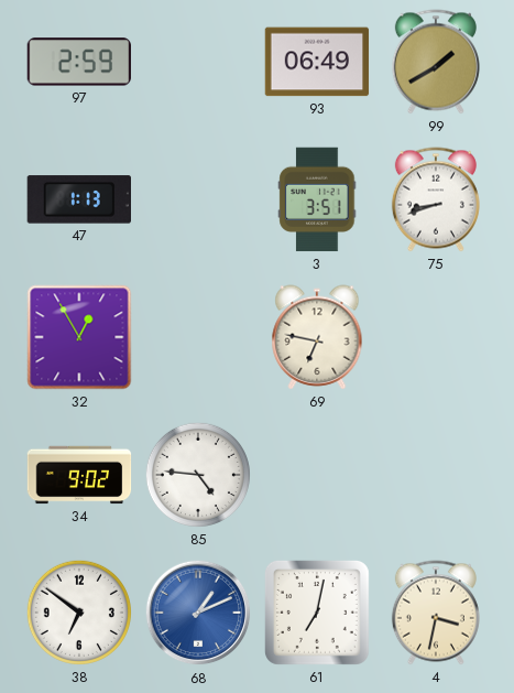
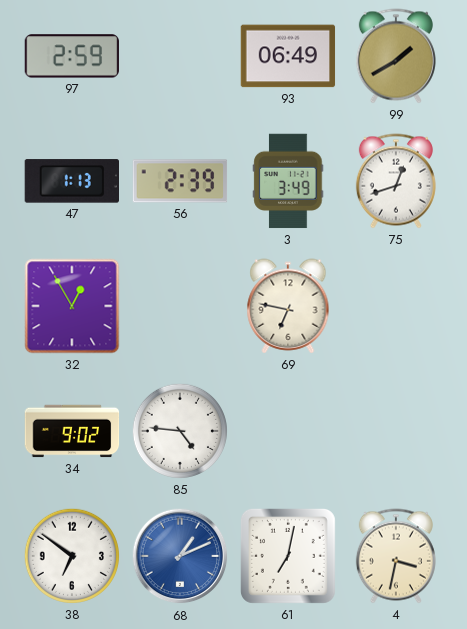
56: none -> 2:39 (180, 181)
3: 3:51 -> 3:49 (288, 181)
75: 8:42 -> 12:42 (396, 181)
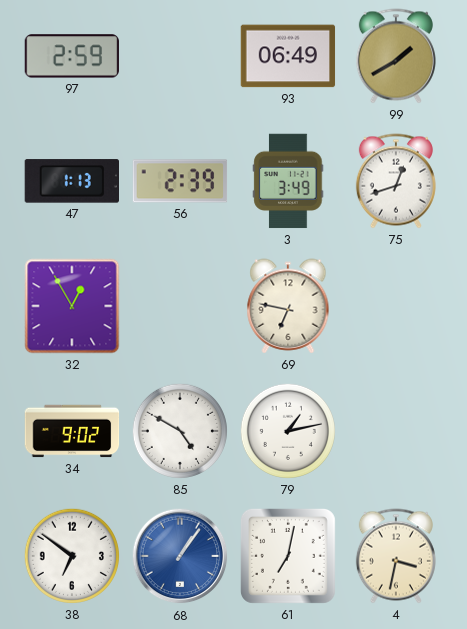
85: 4:46 -> 4:50 (180, 431)
79: none -> 1:13 (288, 431)
68: 1:11 -> 1:06 (180, 556)
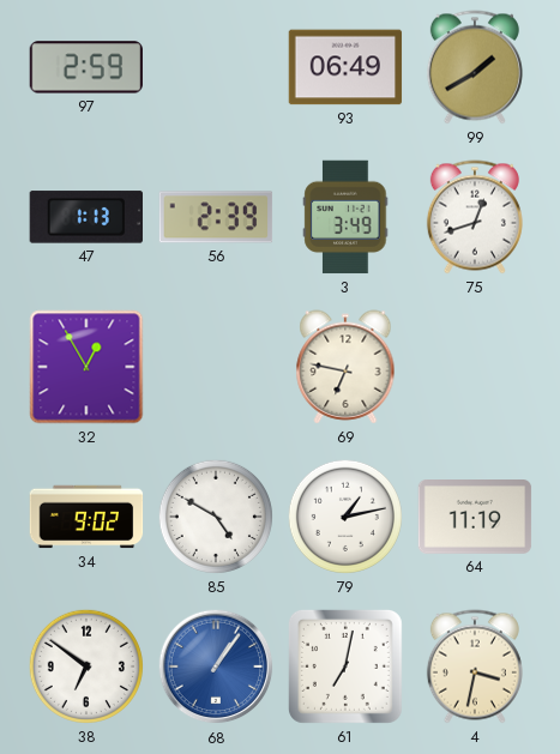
64: none -> 11:19 (475, 518)
